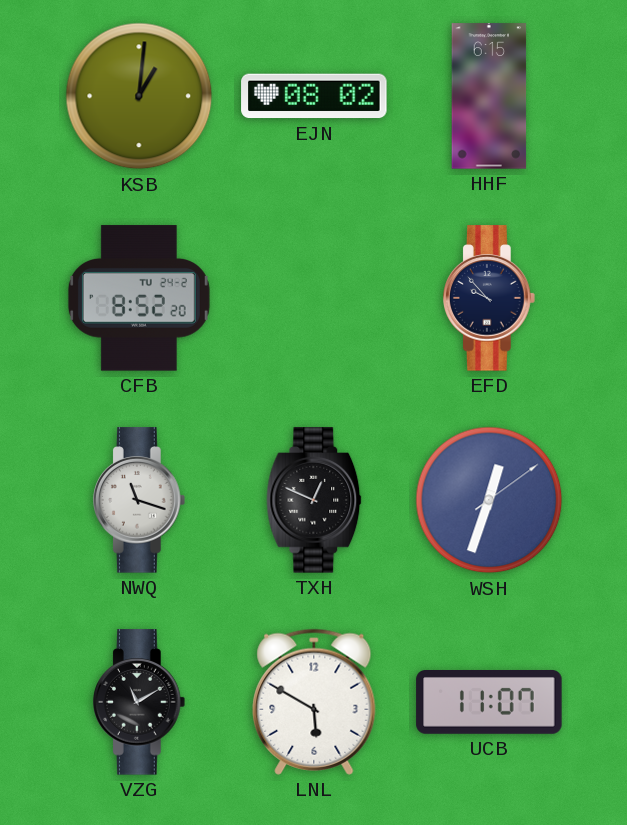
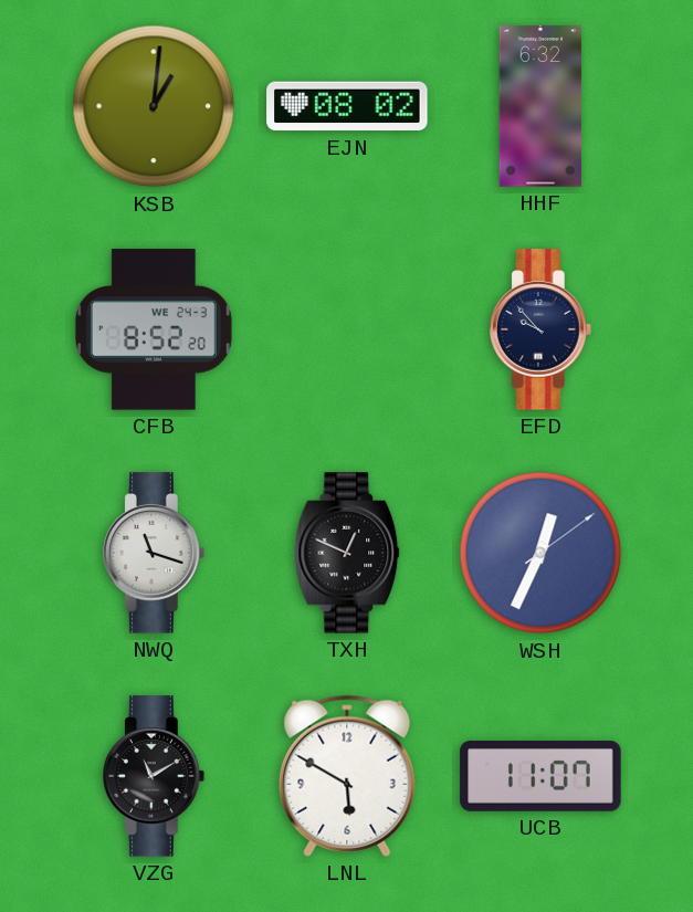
HHF: 6:15 -> 6:32 (540, 106)
CFB date: TU 24-2 -> WE 24-3 (154, 329)
WSH: 12:33 -> 12:34 (540, 553)
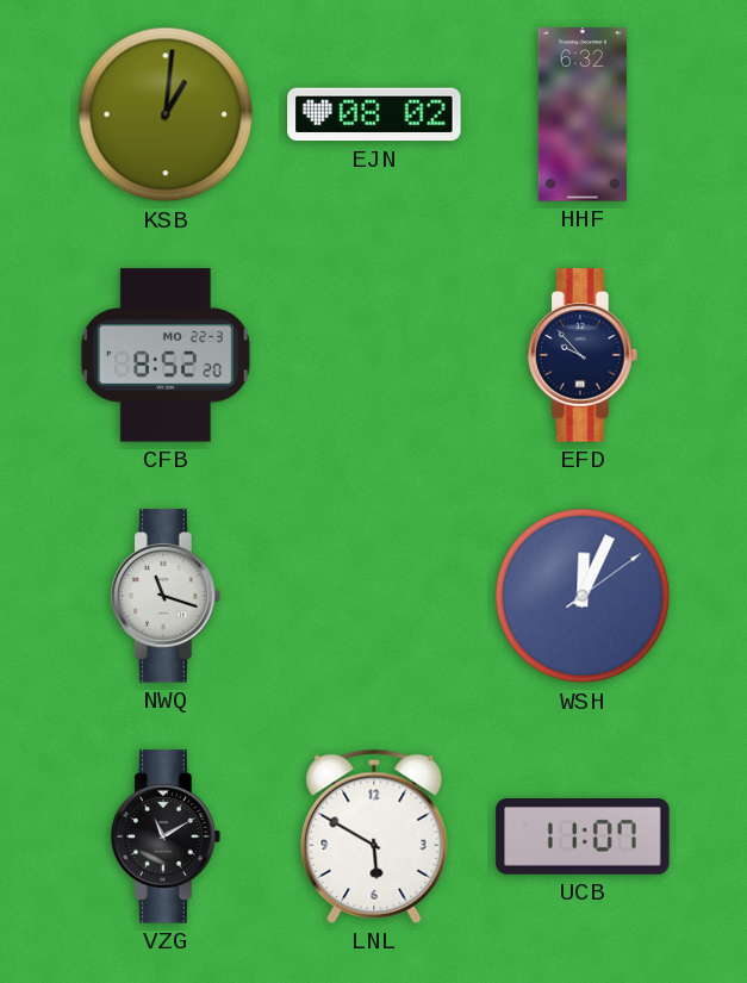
CFB date: WE 24-3 -> MO 22-3 (166, 355)
TXH: 12:49 -> none (347, 553)
WSH: 12:34 -> 12:04 (583, 596)
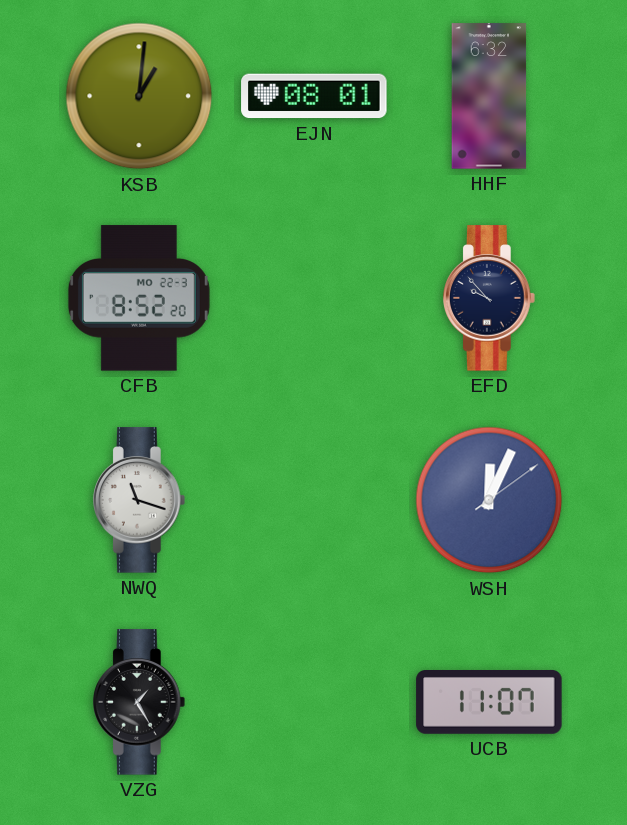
EJN: 08:02 -> 08:01 (314, 96)
VZG: 11:10 -> 1:25 (140, 702)
LNL: 5:50 -> none (374, 836)
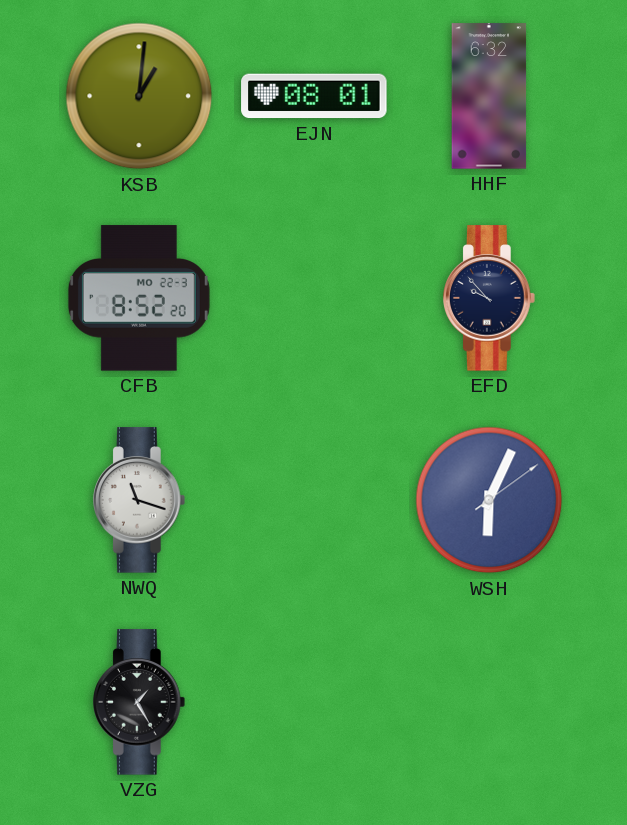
WSH: 12:04 -> 6:04 (489, 500)
UCB: 11:07 -> none (489, 703)
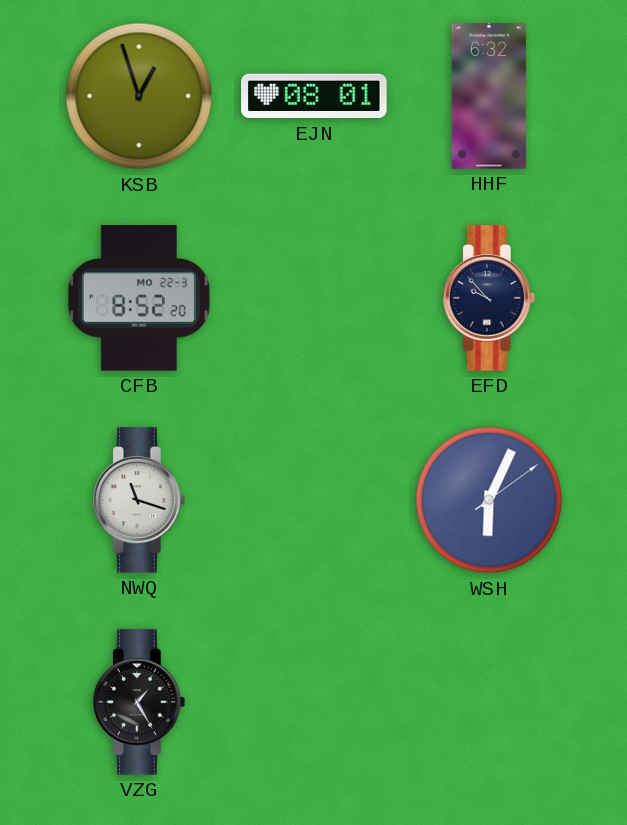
KSB: 1:01 -> 12:57 (139, 96)
